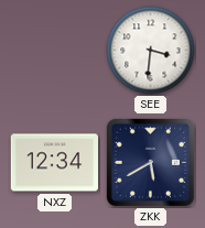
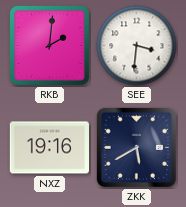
RKB: none -> 2:01 (49, 45)
NXZ: 12:34 -> 19:16 (49, 148)
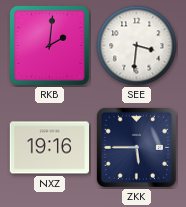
ZKK: 5:40 -> 5:45 (136, 147)
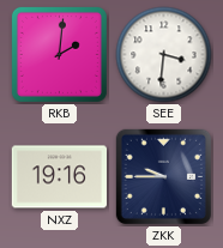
ZKK: 5:45 -> 9:45 (163, 176)
